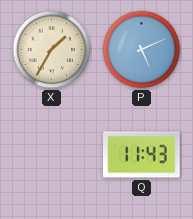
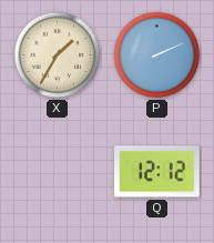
P: 5:11 -> 2:11 (157, 55)
Q: 11:43 -> 12:12 (157, 172)
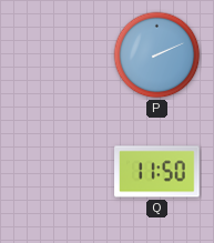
X: 1:35 -> none (58, 55)
Q: 12:12 -> 11:50 (157, 172)
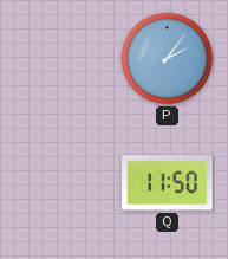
P: 2:11 -> 2:06 (168, 59)
